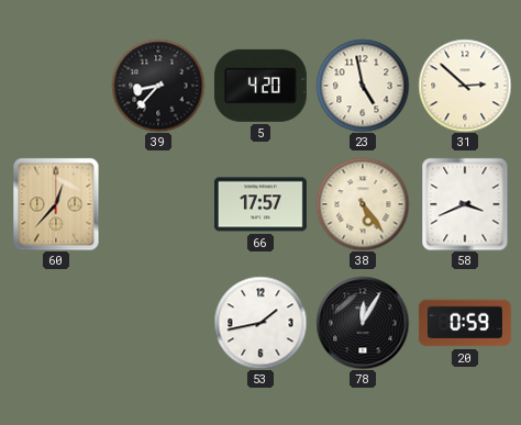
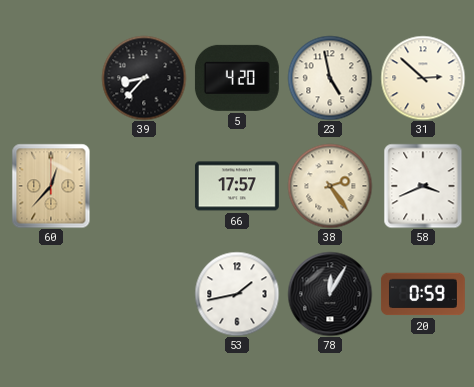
38: 5:24 -> 2:24 (330, 186)
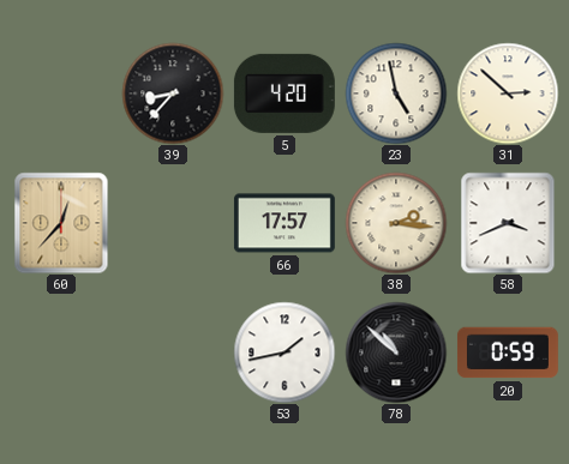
38: 2:24 -> 2:16 (396, 223)
78: 12:05 -> 10:52 (396, 352)
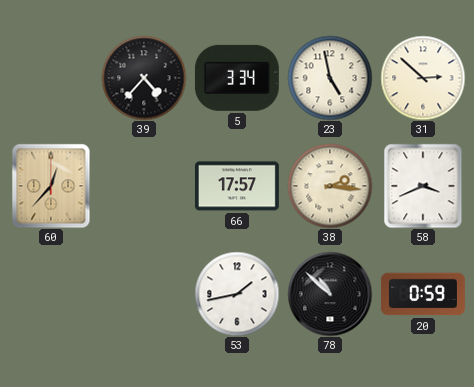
39: 8:37 -> 4:37 (144, 78)
5: 4:20 -> 3:34 (237, 78)
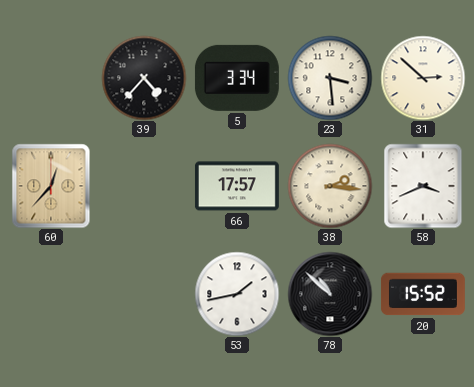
23: 4:58 -> 3:29 (330, 78)
20: 0:59 -> 15:52 (423, 294)
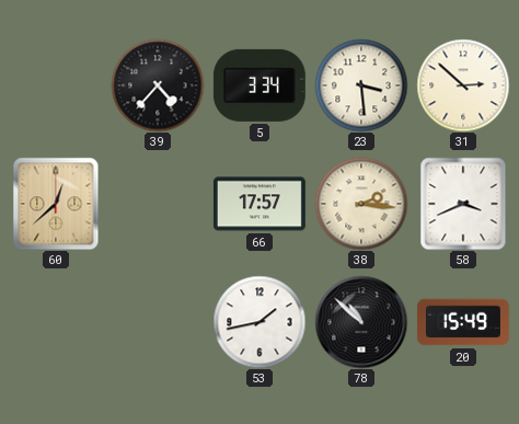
60: 12:37 -> 12:38 (56, 204)
20: 15:52 -> 15:49 (463, 322)
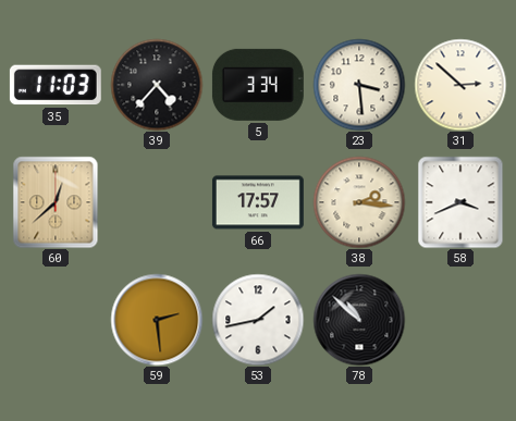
35: none -> 11:03 (56, 85)
59: none -> 2:29 (157, 320)
20: 15:49 -> none (463, 322)
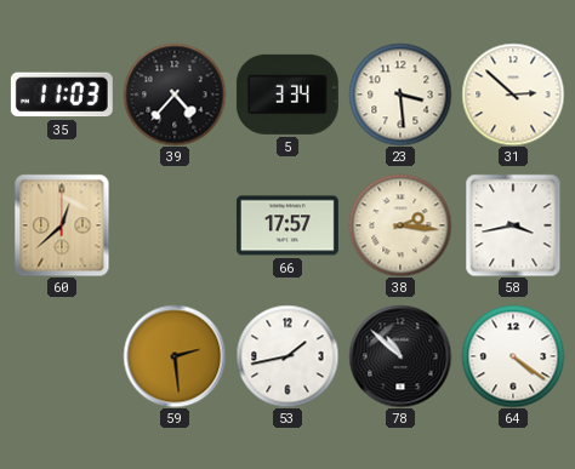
58: 3:41 -> 3:43 (513, 225)
64: none -> 4:21 (513, 356)
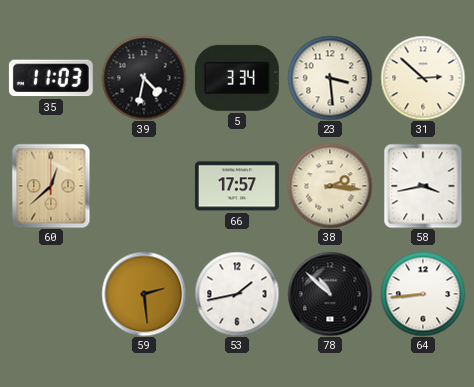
39: 4:37 -> 4:32 (144, 78)
64: 4:21 -> 8:44 (423, 294)
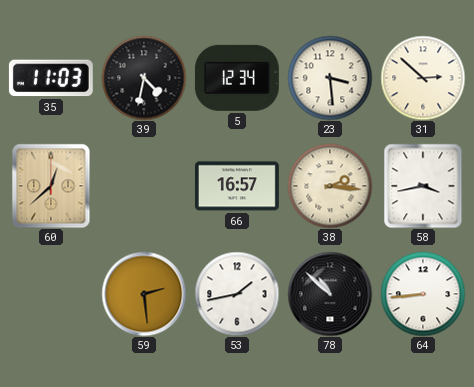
5: 3:34 -> 12:34 (237, 78)
66: 17:57 -> 16:57 (237, 186)
